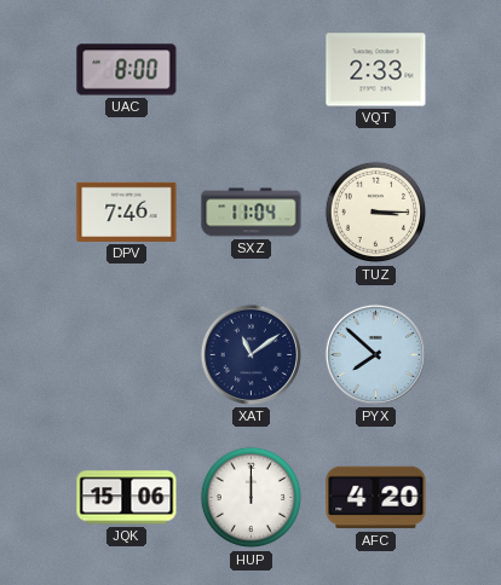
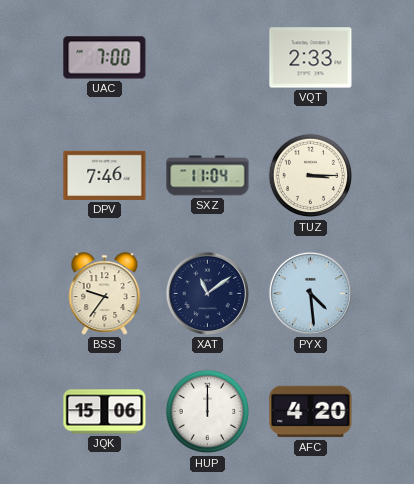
UAC: 8:00 -> 7:00 (105, 58)
BSS: none -> 9:36 (105, 294)
PYX: 7:52 -> 4:29 (310, 293)
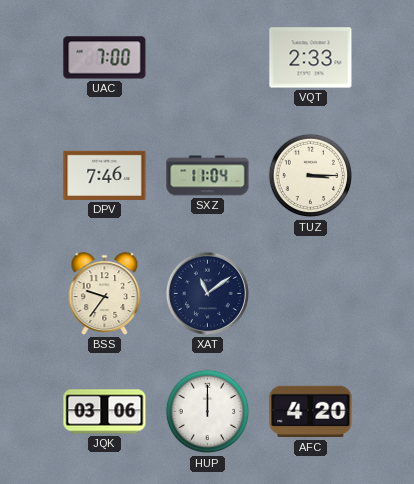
PYX: 4:29 -> none (310, 293)
JQK: 15:06 -> 03:06 (105, 412)
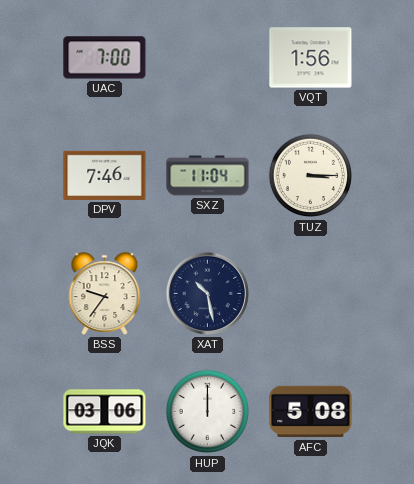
VQT: 2:33 -> 1:56 (311, 58)
XAT: 11:09 -> 10:28 (207, 293)
AFC: 4:20 -> 5:08 (311, 412)
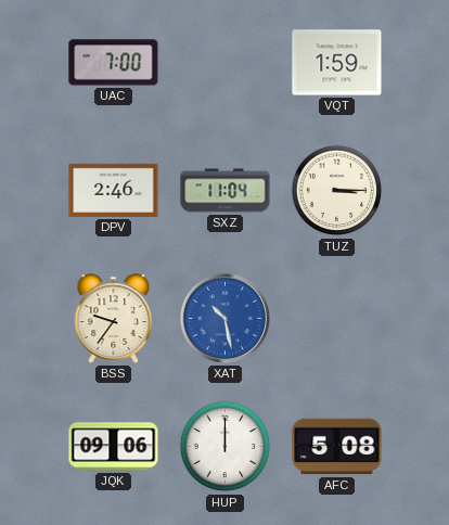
VQT: 1:56 -> 1:59 (337, 63)
DPV: 7:46 -> 2:46 (114, 190)
XAT dial: navy -> blue (224, 318)
JQK: 03:06 -> 09:06 (114, 447)
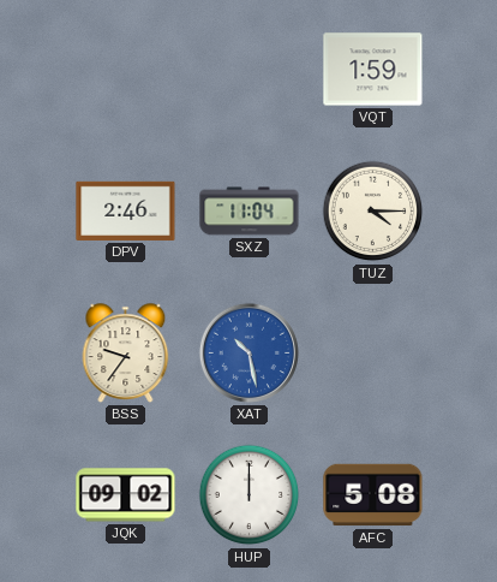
UAC: 7:00 -> none (114, 63)
TUZ: 3:15 -> 4:15 (373, 212)
JQK: 09:06 -> 09:02 (126, 495)
